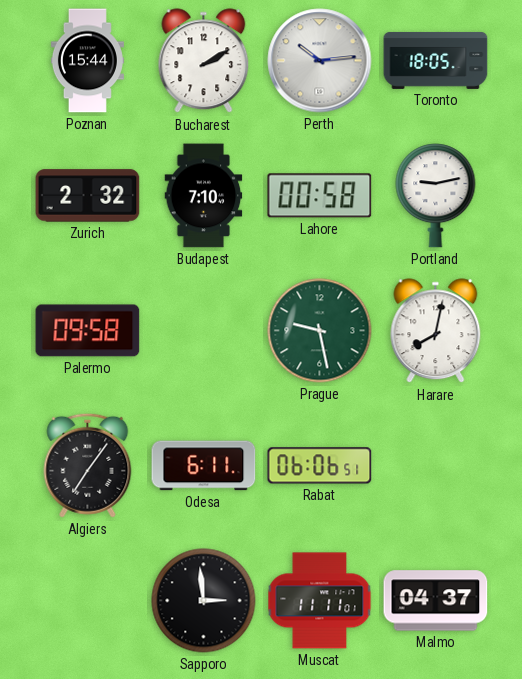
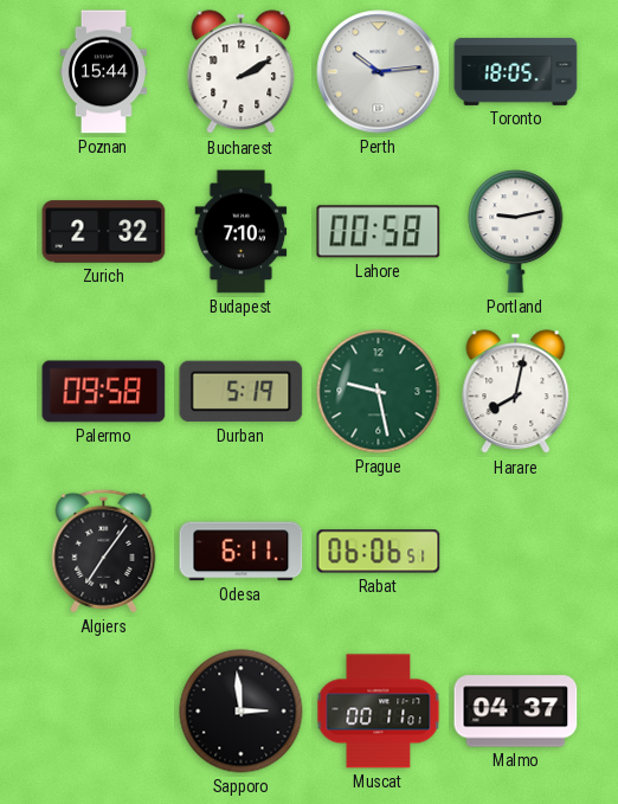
Durban: none -> 5:19 (242, 392)
Muscat: 11:11 -> 00:11 (379, 712)
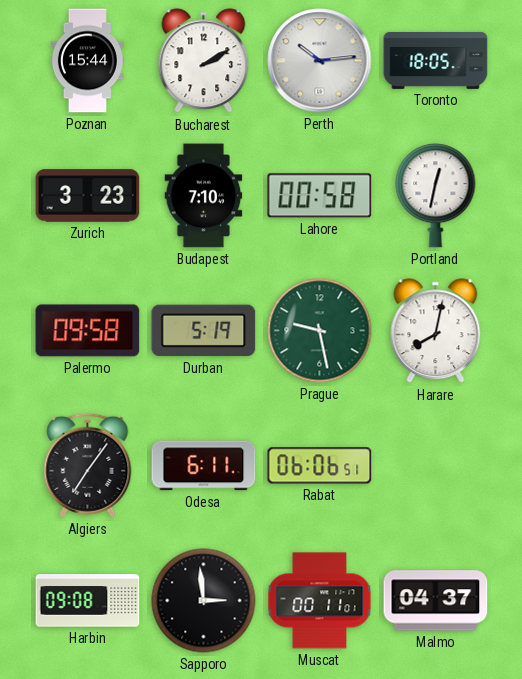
Zurich: 2:32 -> 3:23 (88, 196)
Portland: 9:13 -> 12:32 (436, 196)
Harbin: none -> 09:08 (88, 601)
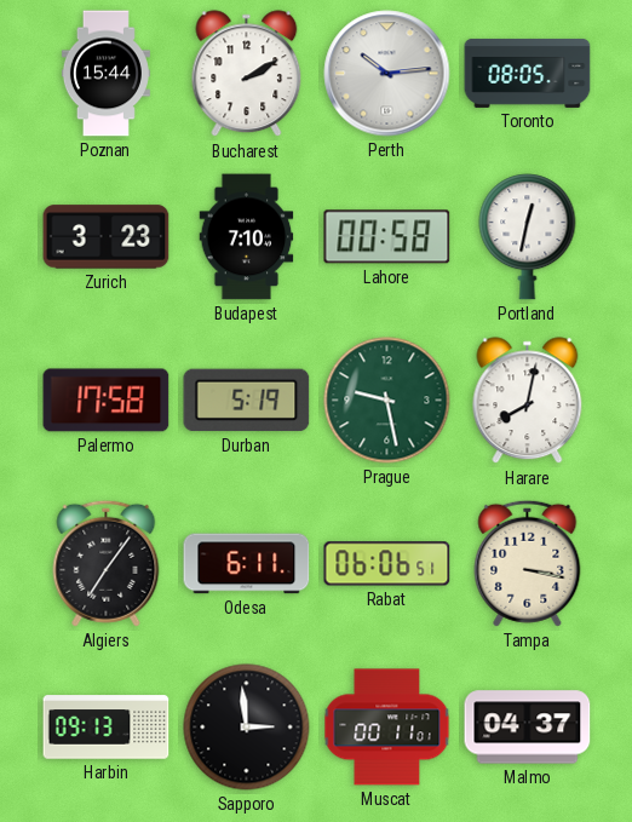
Toronto: 18:05 -> 08:05 (528, 73)
Palermo: 09:58 -> 17:58 (107, 401)
Tampa: none -> 3:17 (528, 563)
Harbin: 09:08 -> 09:13 (107, 728)
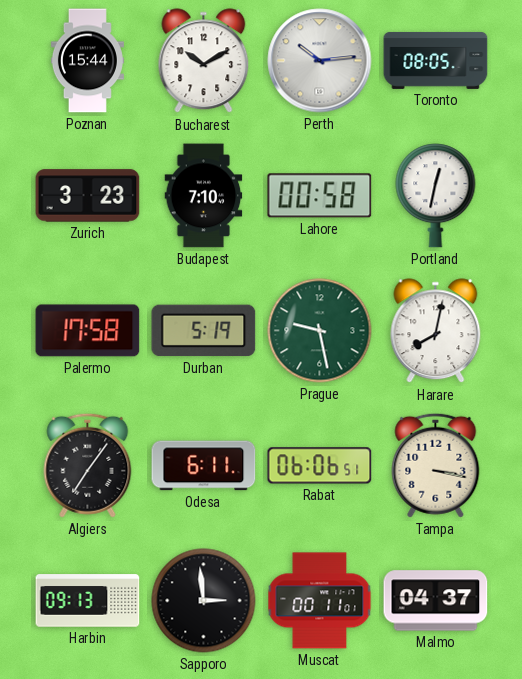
Bucharest: 2:10 -> 10:10 (204, 61)
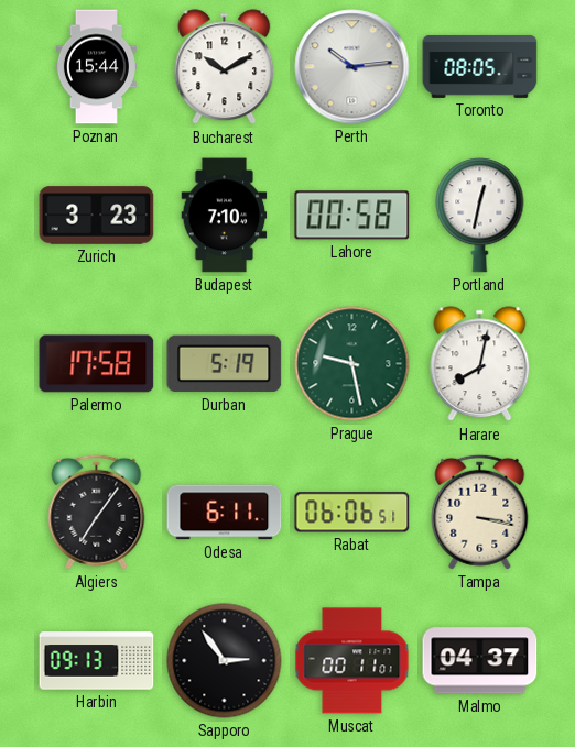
Sapporo: 2:59 -> 2:54 (225, 661)
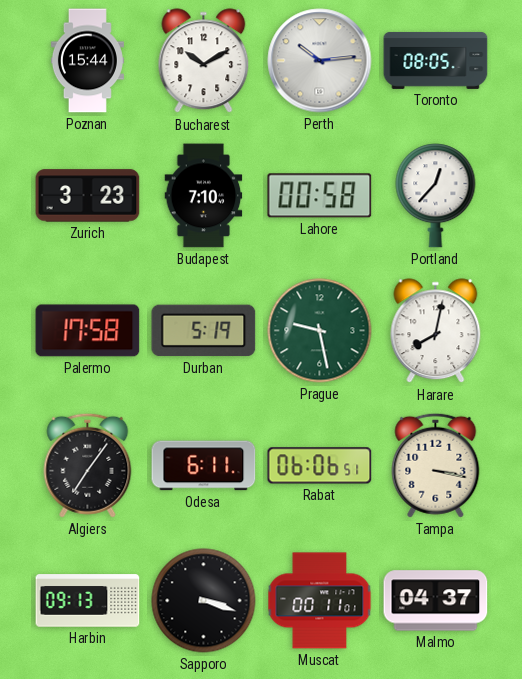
Portland: 12:32 -> 12:37 (436, 196)
Sapporo: 2:54 -> 3:18 (204, 601)
